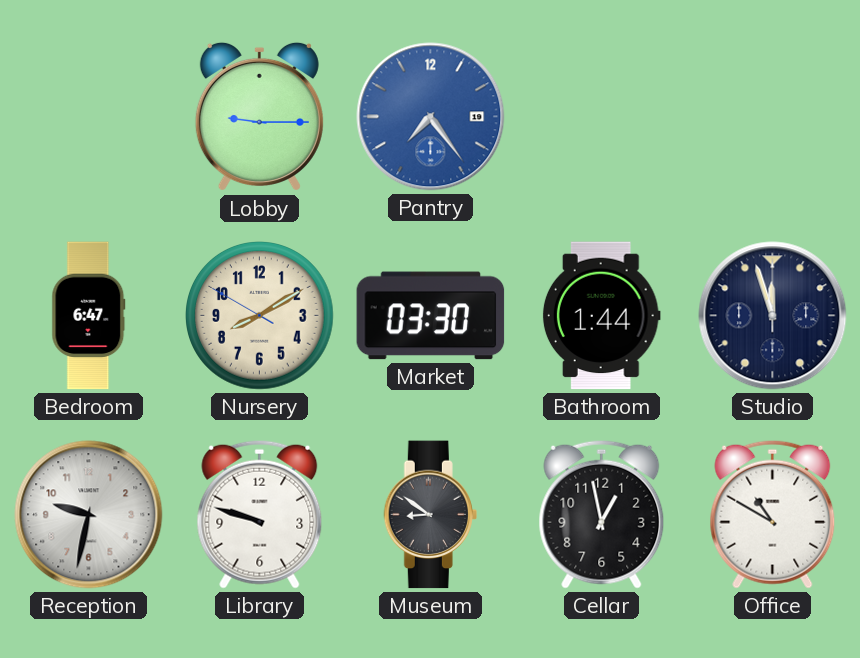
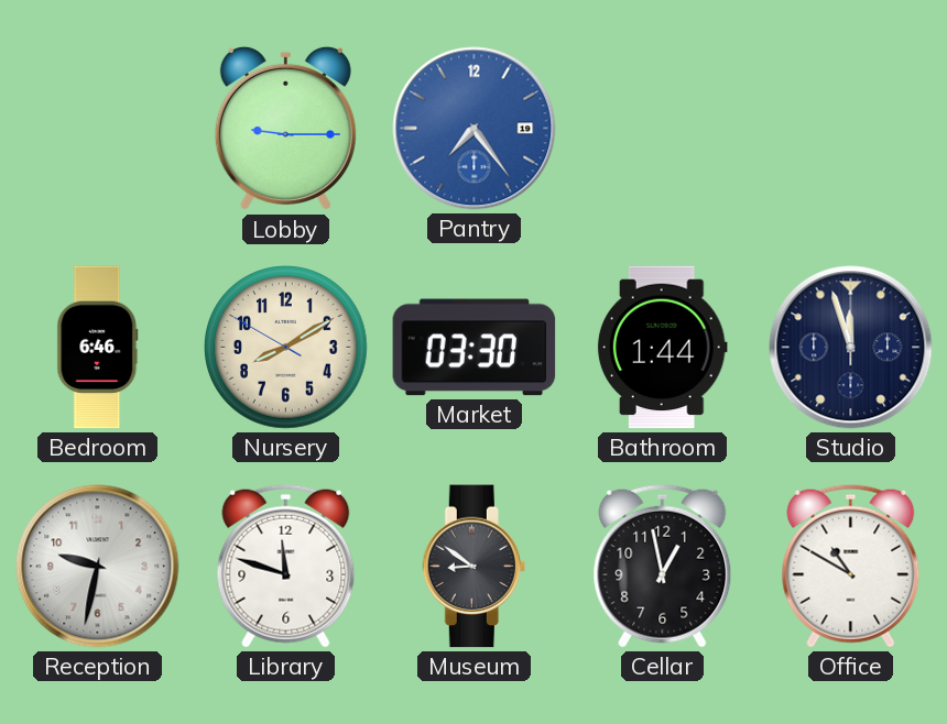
Bedroom: 6:47 -> 6:46 (98, 348)
Library: 9:48 -> 11:48 (286, 566)
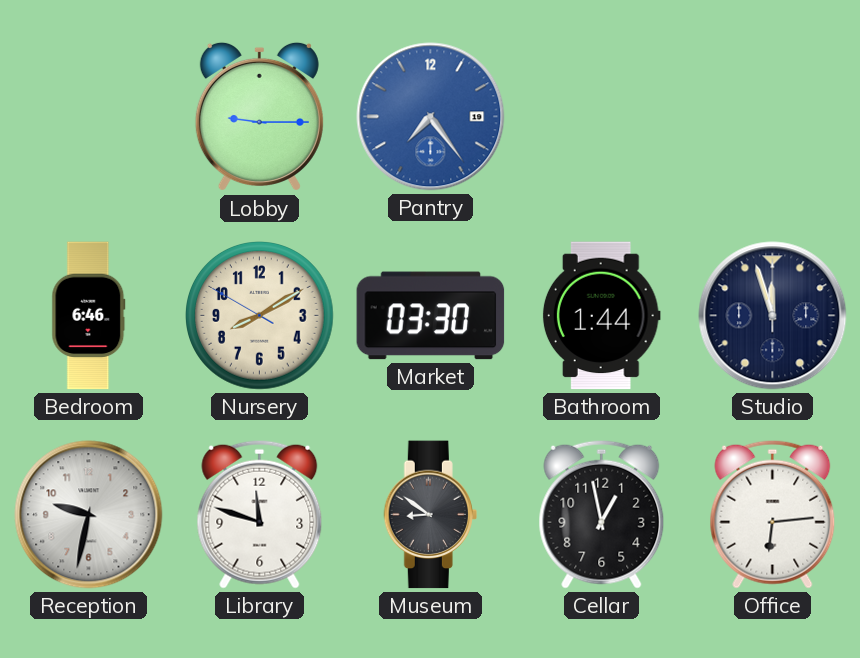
Office: 10:50 -> 6:14 (773, 514)
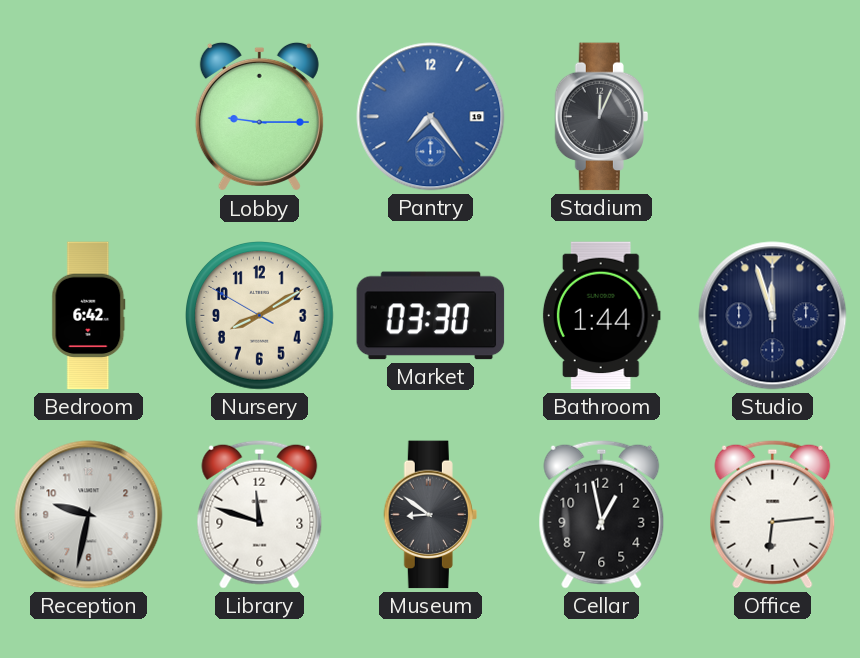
Stadium: none -> 12:04 (601, 117)
Bedroom: 6:46 -> 6:42 (89, 316)
